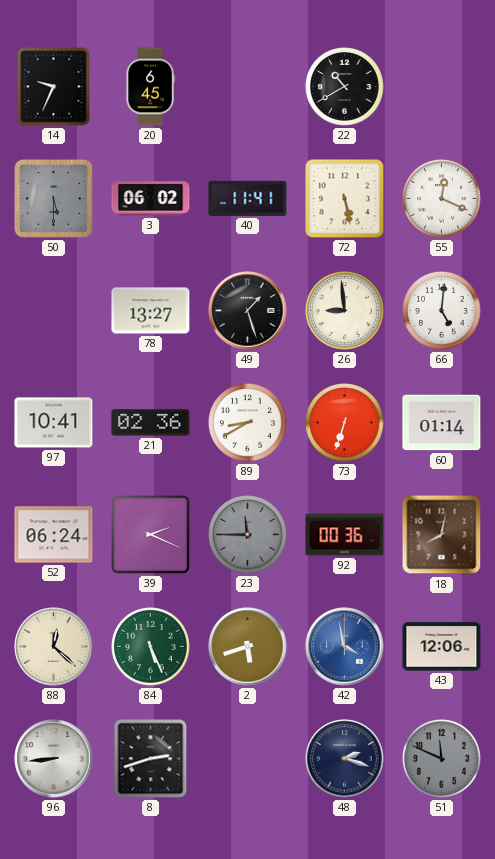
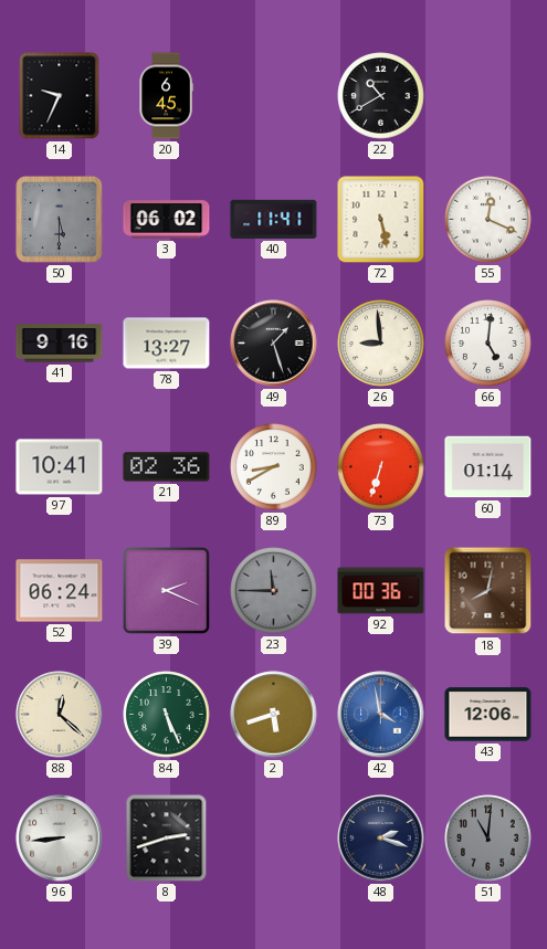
41: none -> 9:16 (60, 344)
51: 11:49 -> 11:01 (488, 839)
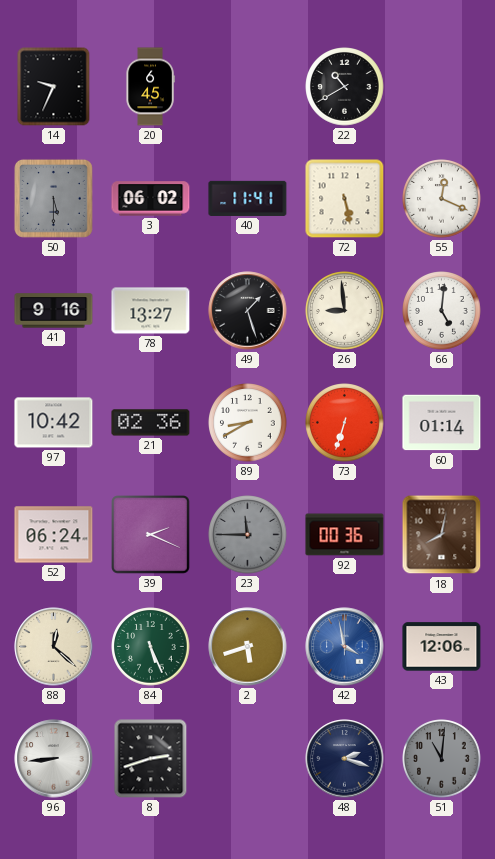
97: 10:41 -> 10:42 (54, 423)
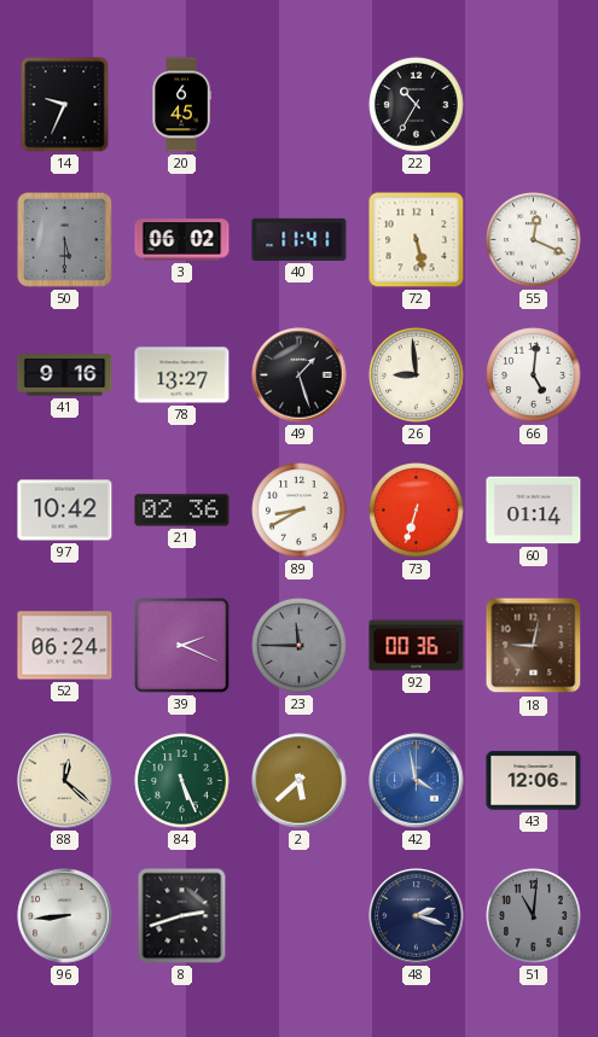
22: 10:40 -> 10:35 (417, 105)
18: 8:02 -> 9:02 (534, 646)
2: 5:42 -> 5:38 (300, 781)
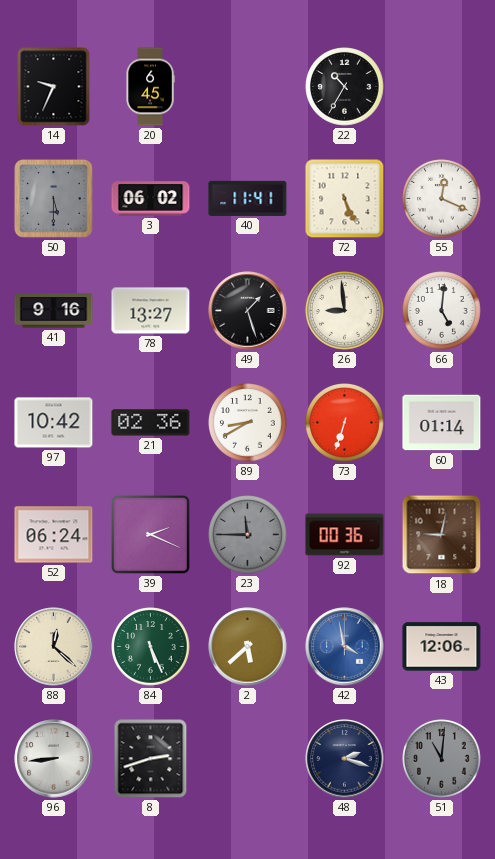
72: 5:28 -> 5:26 (345, 199)
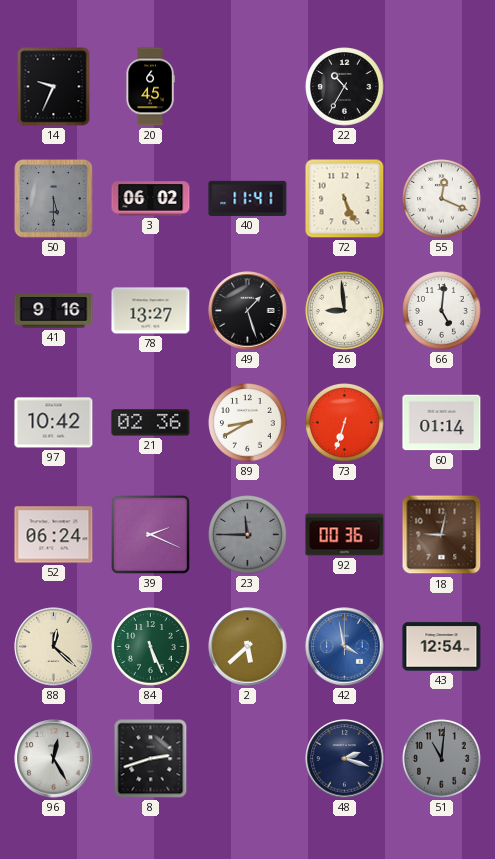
43: 12:06 -> 12:54 (442, 647)
96: 8:44 -> 12:25 (54, 759)
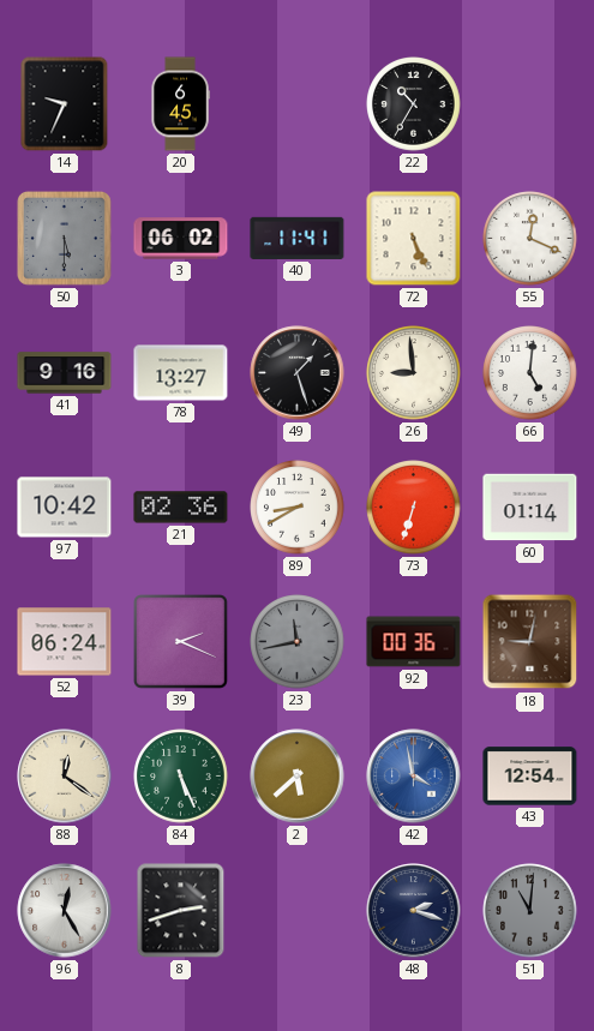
23: 11:45 -> 11:43 (298, 642)
88: 12:22 -> 12:21 (65, 777)
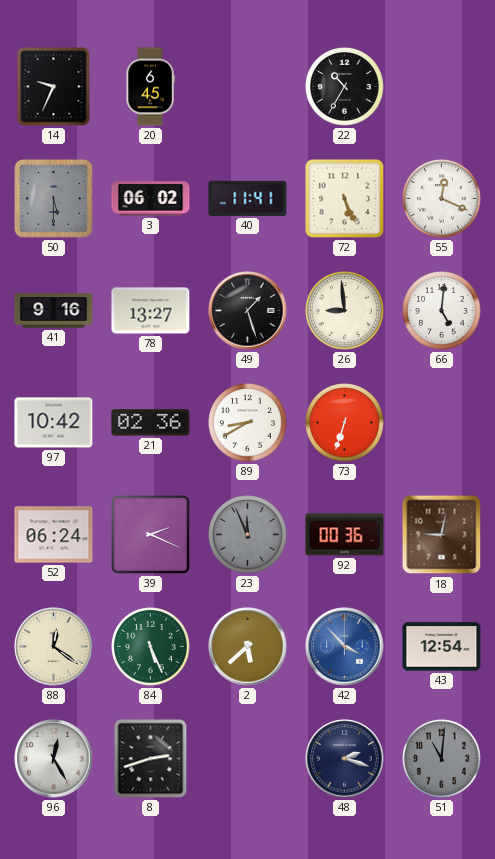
60: 01:14 -> none (530, 508)
23: 11:43 -> 11:56 (248, 535)
42: 3:58 -> 3:53 (345, 647)
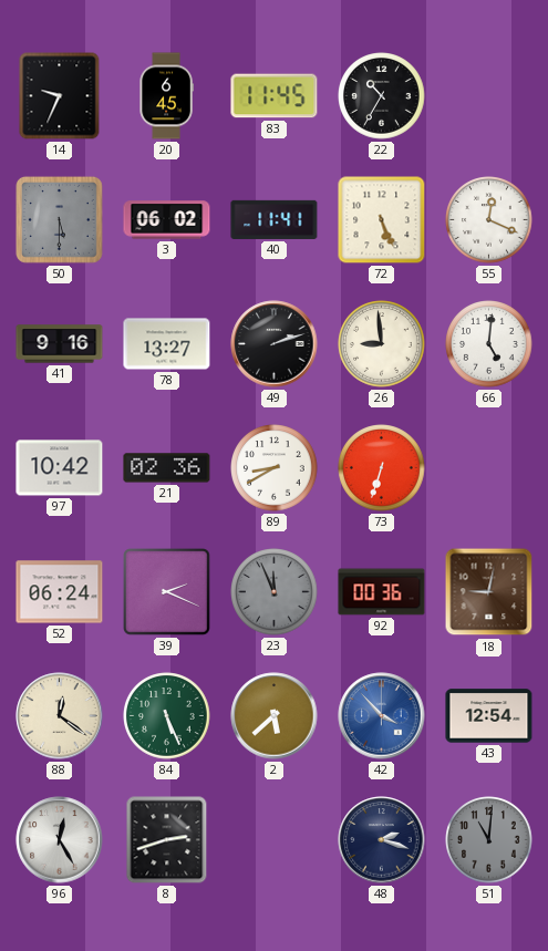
83: none -> 11:45 (275, 96)
49: 1:27 -> 2:12 (275, 344)
